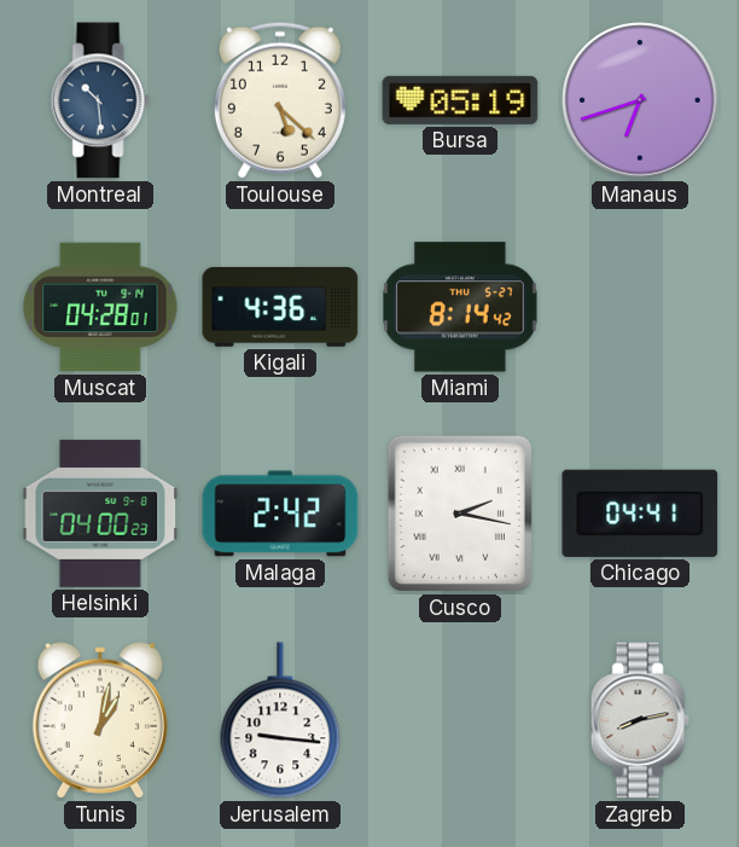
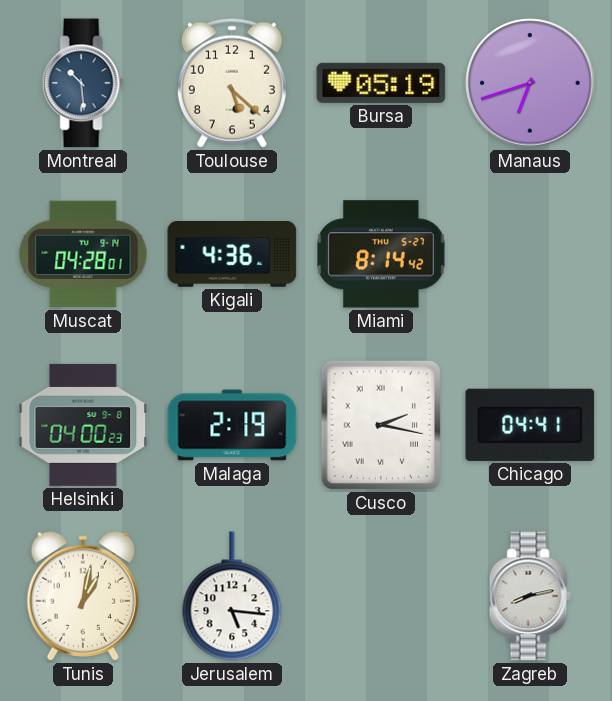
Malaga: 2:42 -> 2:19 (232, 425)
Jerusalem: 9:16 -> 5:16 (232, 596)
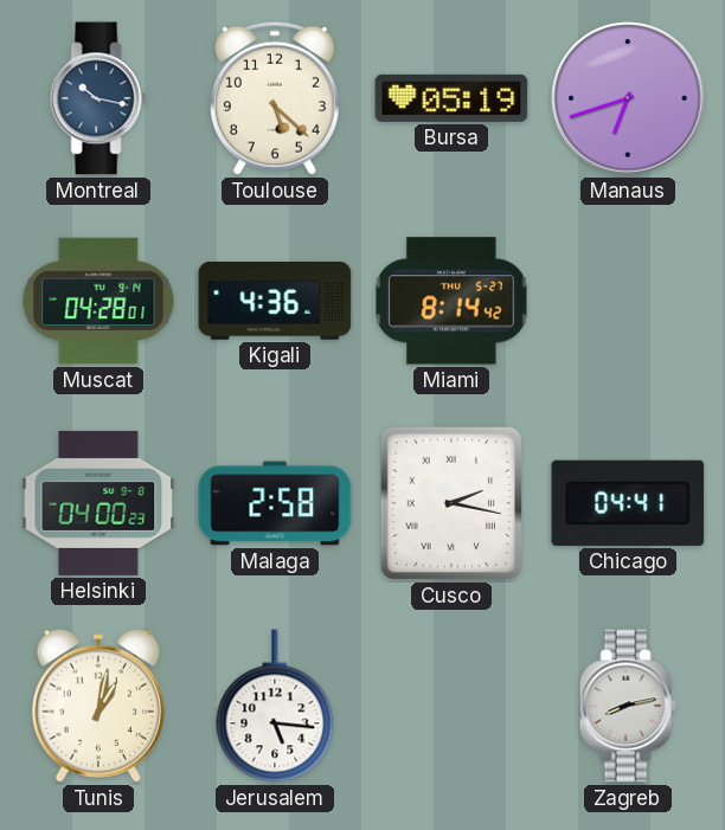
Montreal: 10:29 -> 10:17 (98, 98)
Malaga: 2:19 -> 2:58 (275, 503)
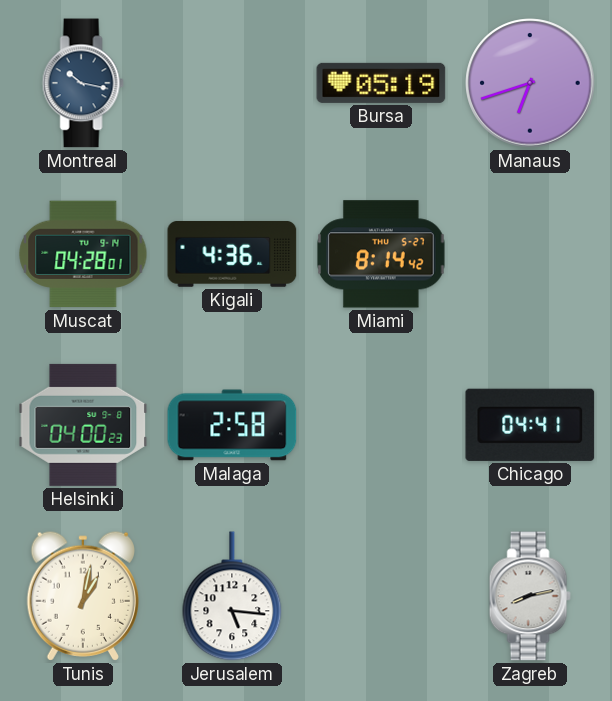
Toulouse: 5:22 -> none (275, 98)
Cusco: 2:17 -> none (451, 503)
